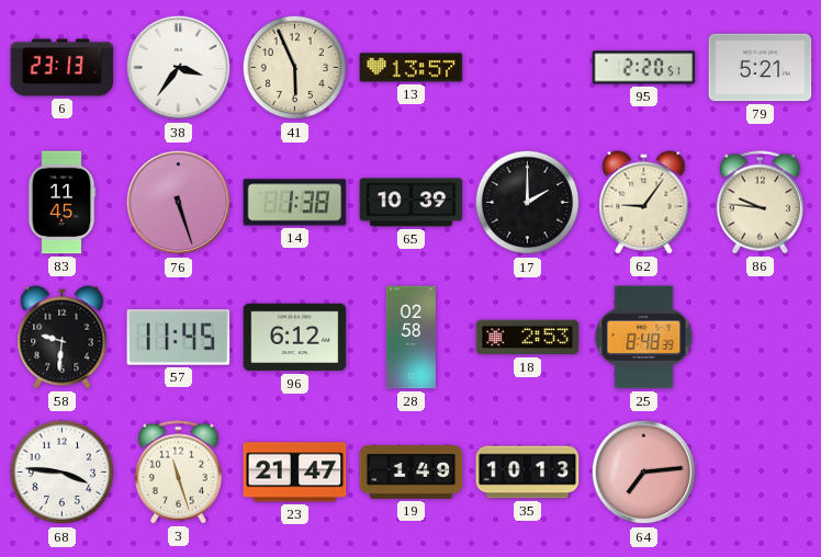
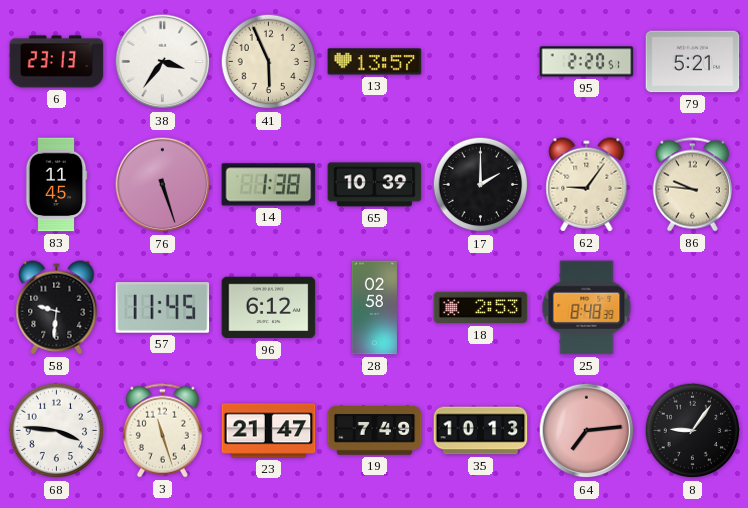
19: 1:49 -> 7:49 (375, 431)
8: none -> 9:06 (693, 431)
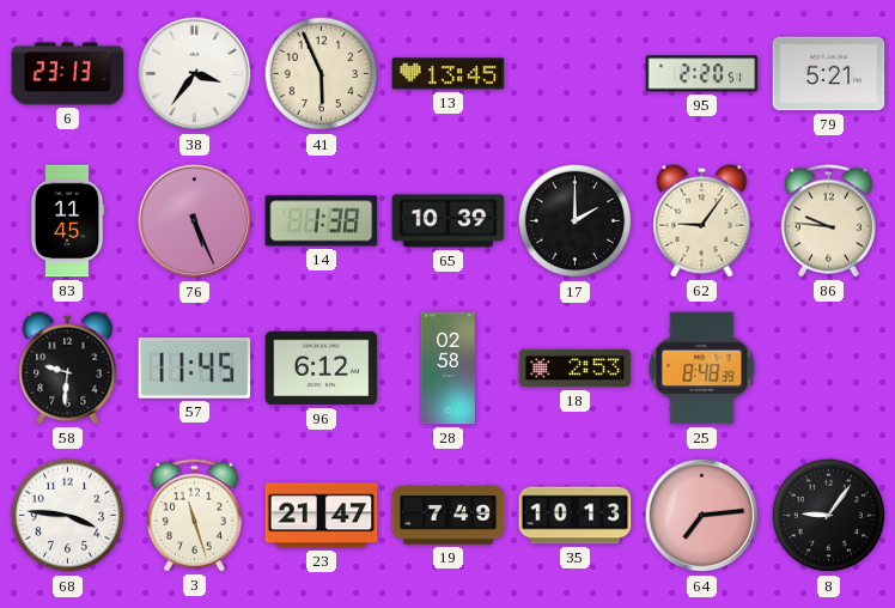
13: 13:57 -> 13:45 (449, 74)
76: 5:27 -> 5:26 (195, 221)
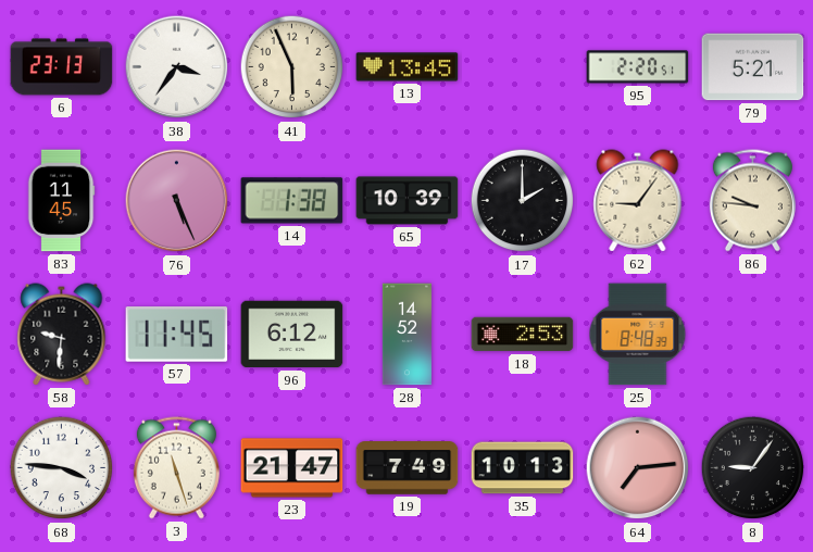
28: 02:58 -> 14:52 (406, 335)
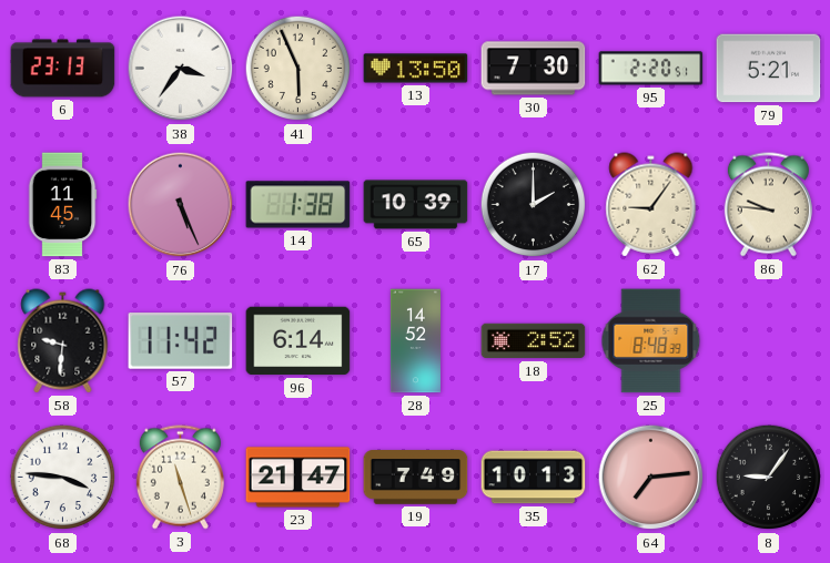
13: 13:45 -> 13:50 (416, 69)
30: none -> 7:30 (534, 69)
57: 11:45 -> 11:42 (181, 341)
96: 6:12 -> 6:14 (298, 341)
18: 2:53 -> 2:52 (534, 341)
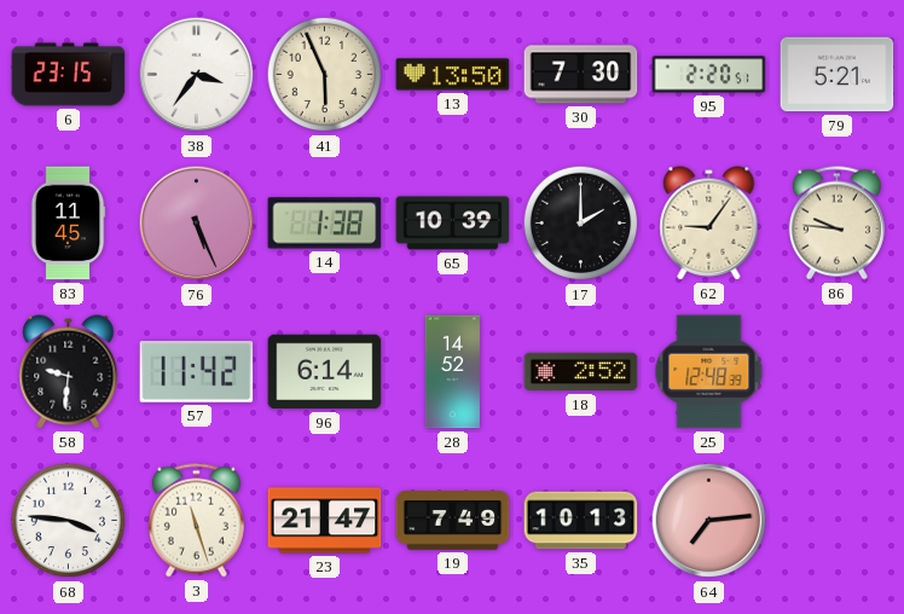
6: 23:13 -> 23:15 (69, 75)
25: 8:48 -> 12:48 (709, 372)
8: 9:06 -> none (769, 478)
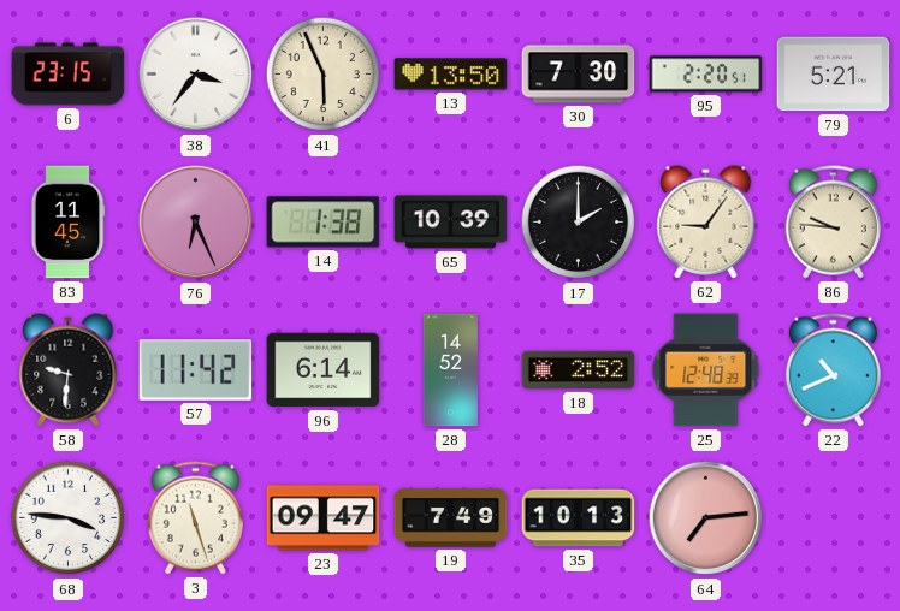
76: 5:26 -> 6:26 (196, 223)
22: none -> 10:41 (833, 370)
23: 21:47 -> 09:47 (324, 518)
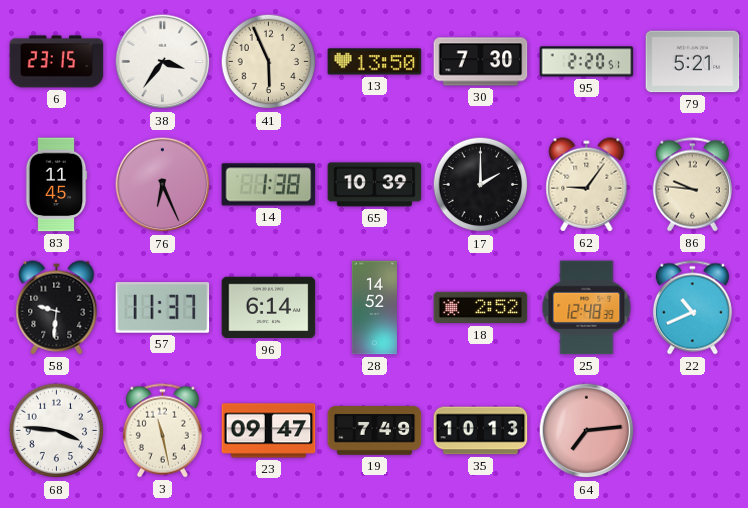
57: 11:42 -> 11:37 (163, 308)
3: 11:27 -> 11:28 (162, 431)
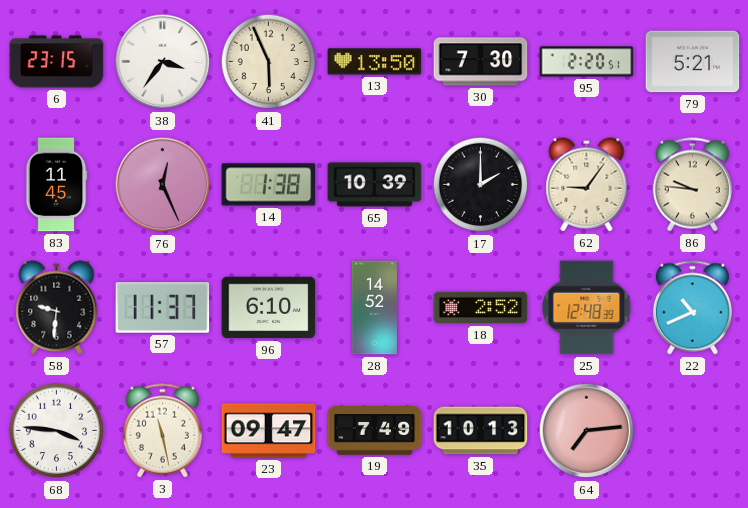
76: 6:26 -> 12:26 (163, 185)
96: 6:14 -> 6:10 (269, 308)
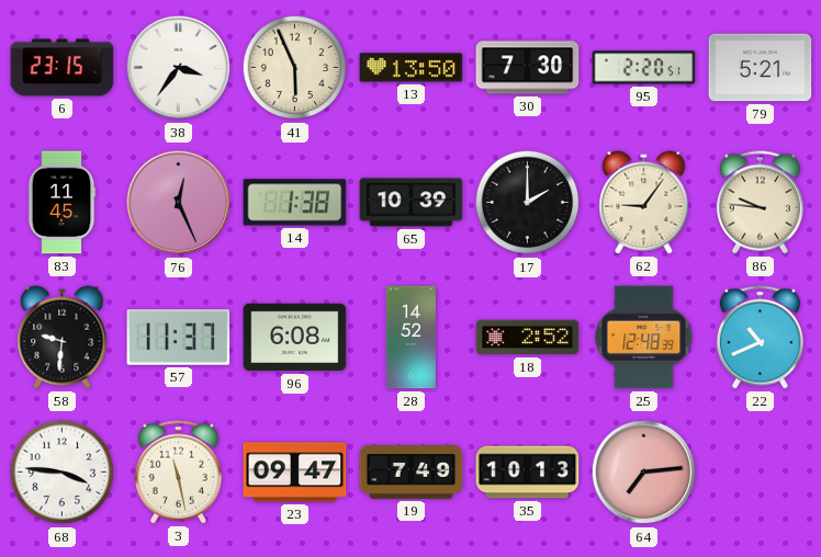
96: 6:10 -> 6:08 (295, 338)
